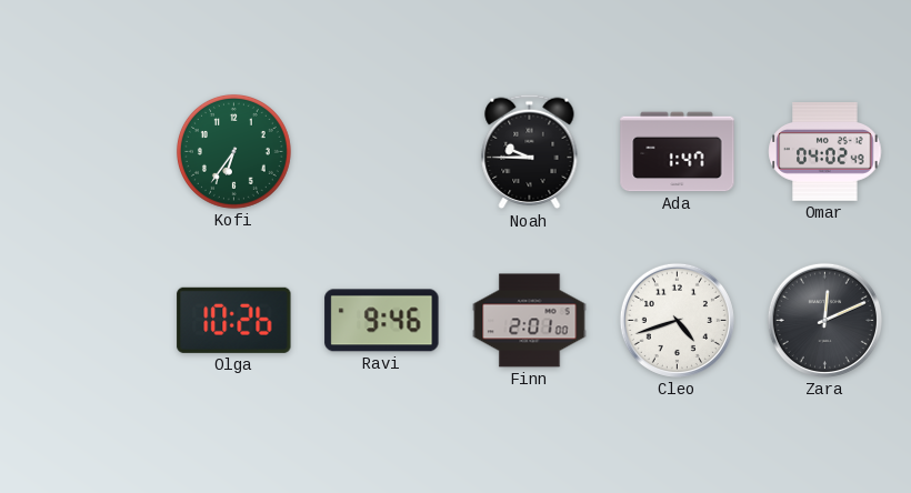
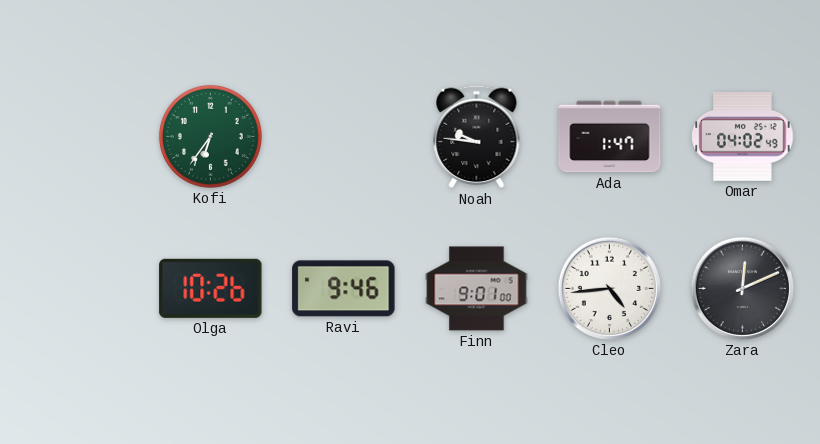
Noah: 9:45 -> 9:46 (477, 137)
Finn: 2:01 -> 9:01 (477, 289)
Cleo: 4:42 -> 4:44 (609, 288)
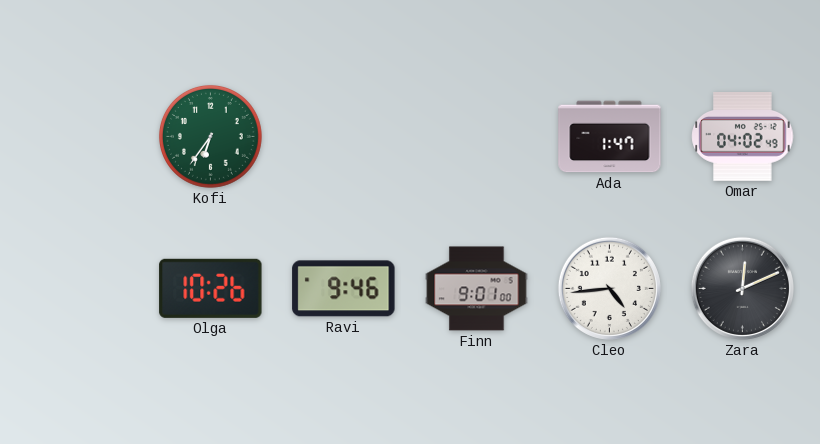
Noah: 9:46 -> none (477, 137)
